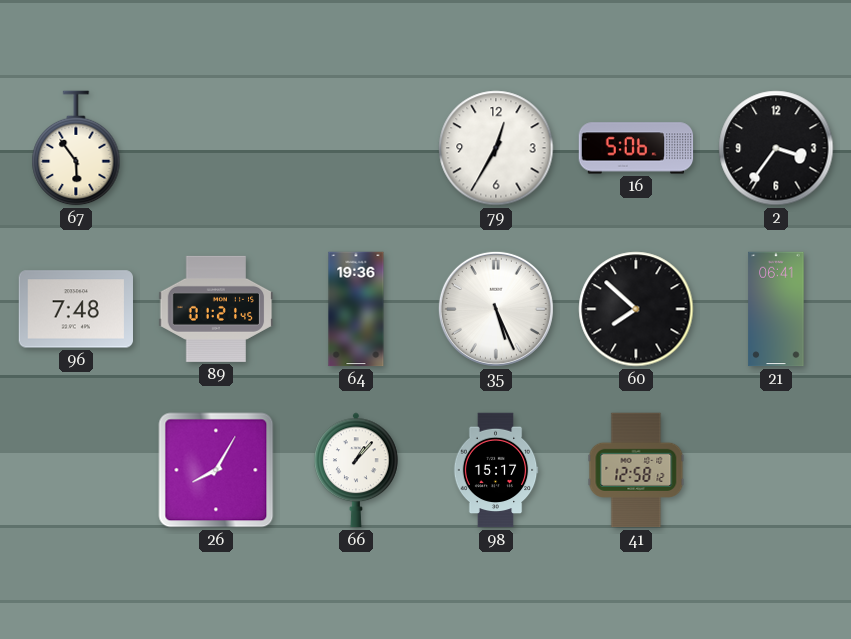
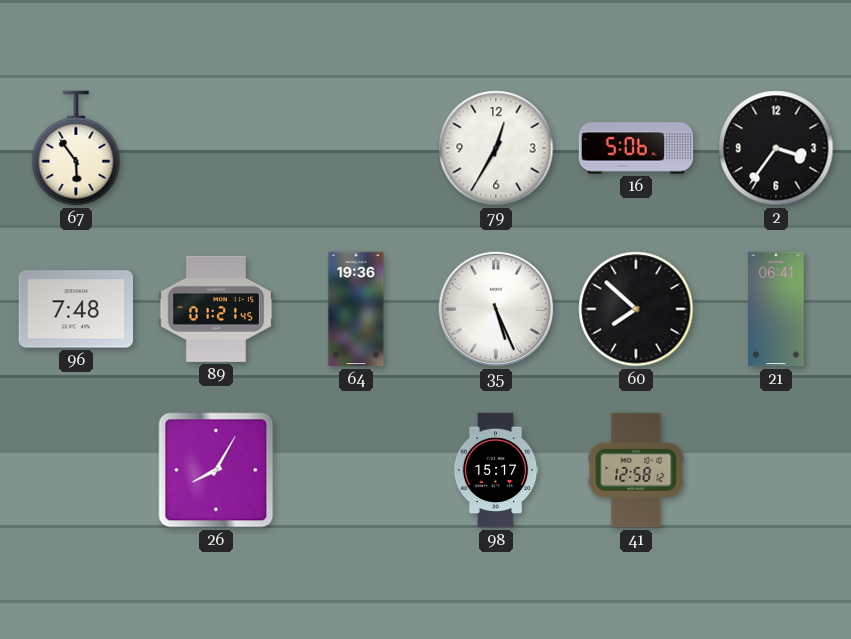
66: 1:07 -> none (357, 470)
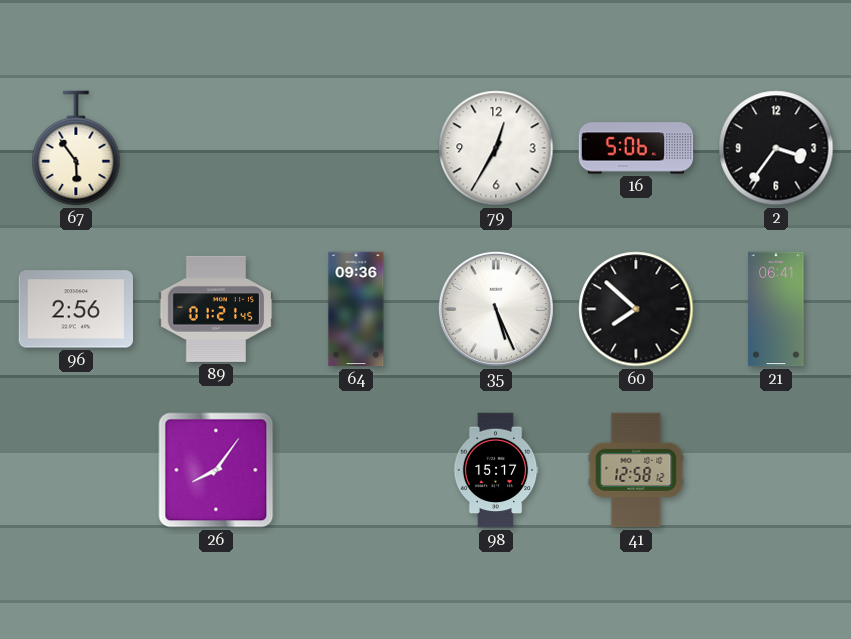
96: 7:48 -> 2:56 (76, 309)
64: 19:36 -> 09:36 (356, 309)
26: 8:05 -> 8:06 (216, 470)
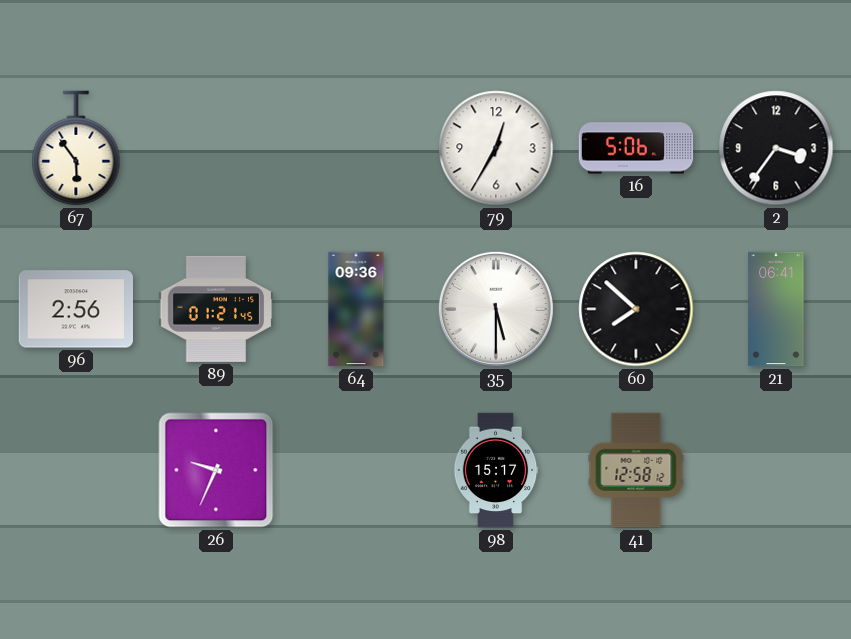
35: 5:26 -> 5:30 (496, 309)
26: 8:06 -> 9:34 (216, 470)
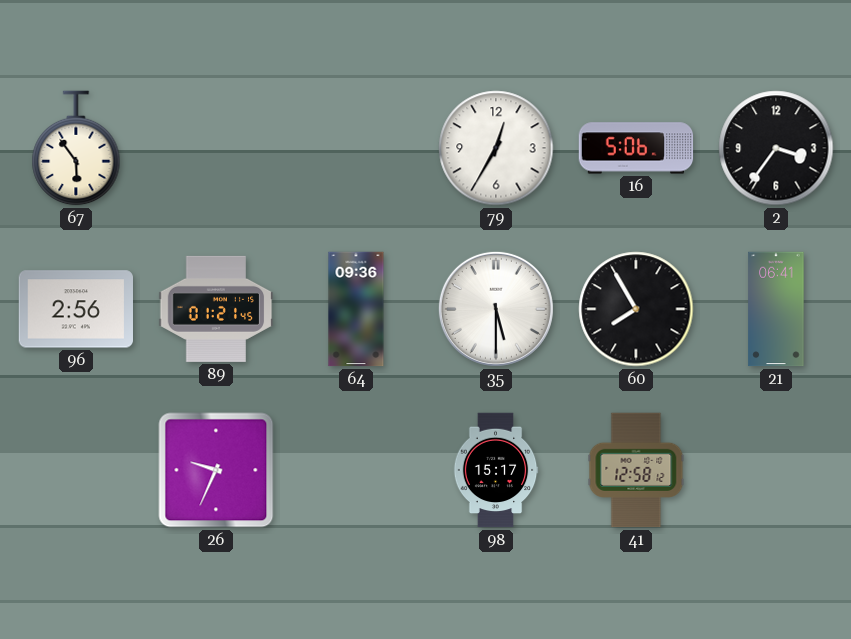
60: 7:52 -> 7:55 (636, 309)
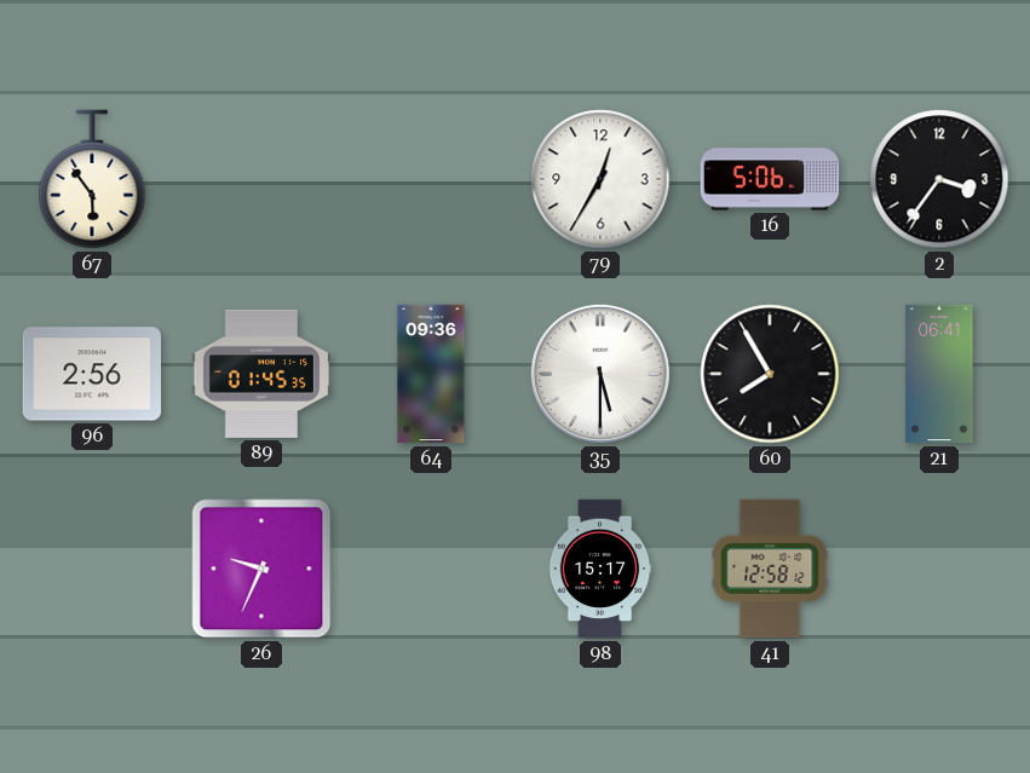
89: 01:21 -> 01:45 (261, 374)
